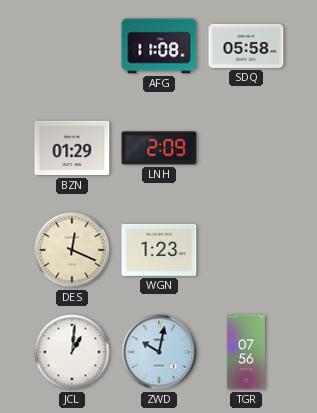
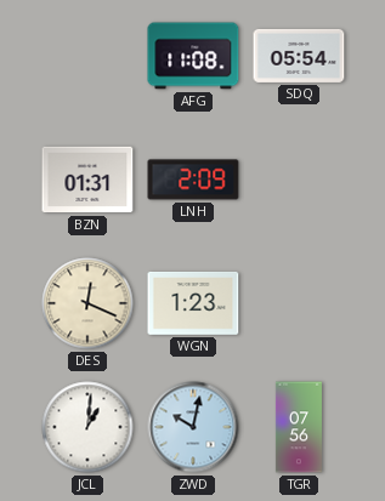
SDQ: 05:58 -> 05:54 (299, 56)
BZN: 01:29 -> 01:31 (87, 180)
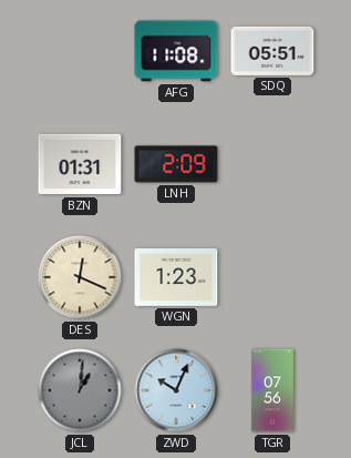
SDQ: 05:54 -> 05:51 (272, 51)
JCL dial: white -> grey (80, 390)
ZWD: 10:02 -> 10:04 (176, 390)
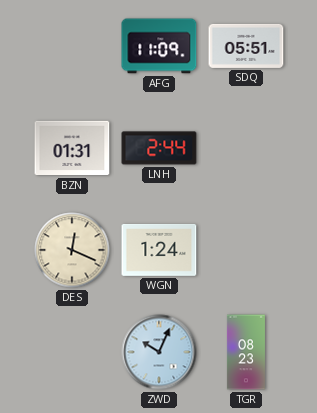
AFG: 11:08 -> 11:09 (159, 46)
LNH: 2:09 -> 2:44 (159, 148)
WGN: 1:23 -> 1:24 (159, 250)
JCL: 1:01 -> none (80, 390)
TGR: 07:56 -> 08:23 (246, 352)
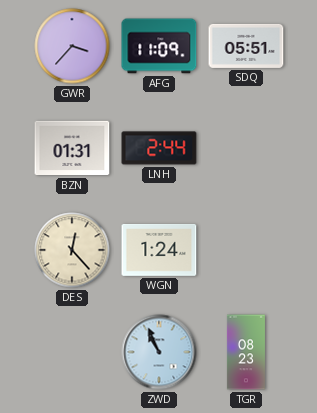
GWR: none -> 3:37 (72, 46)
DES: 12:19 -> 12:23 (72, 250)
ZWD: 10:04 -> 10:56 (159, 352)
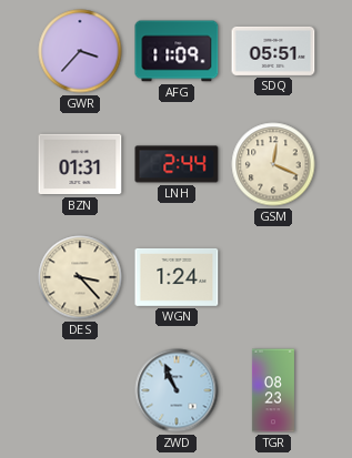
GSM: none -> 12:19 (273, 164)
DES: 12:23 -> 3:23 (80, 277)
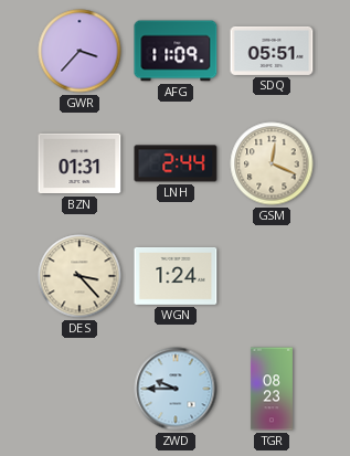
ZWD: 10:56 -> 9:45 (176, 389)
